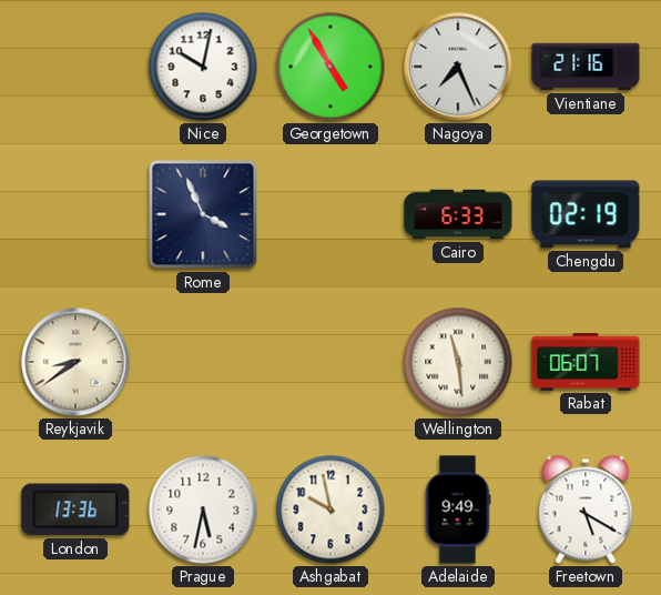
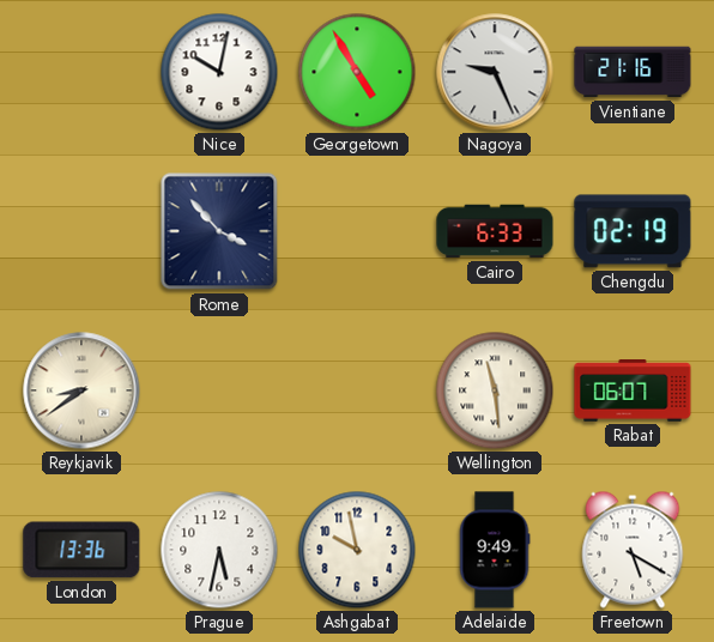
Nagoya: 7:26 -> 9:26 (495, 72)
Rome: 3:56 -> 3:53 (219, 231)
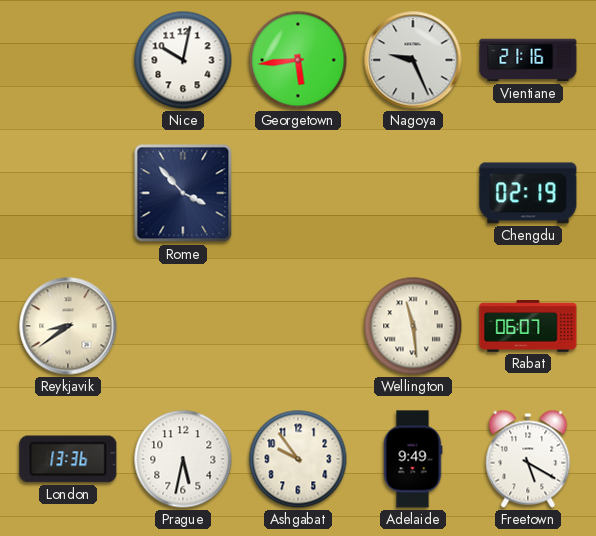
Georgetown: 4:55 -> 5:44 (298, 60)
Cairo: 6:33 -> none (495, 231)
Ashgabat: 9:58 -> 9:54 (298, 459)
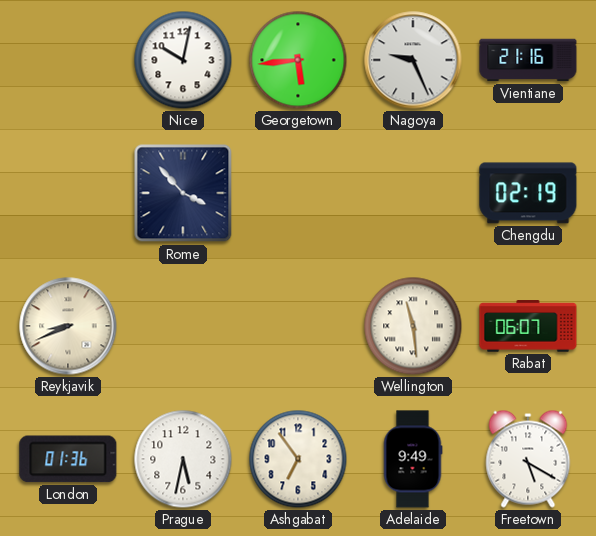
Reykjavik: 8:39 -> 8:41 (68, 326)
London: 13:36 -> 01:36 (68, 459)
Ashgabat: 9:54 -> 6:54 (298, 459)
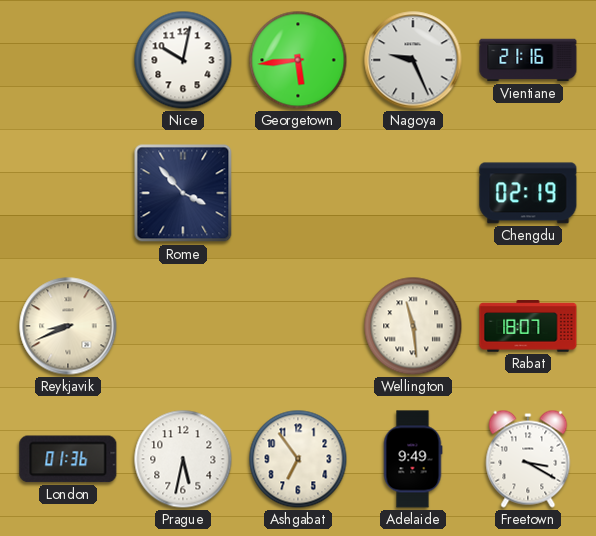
Rabat: 06:07 -> 18:07 (528, 326)
Freetown: 5:20 -> 3:20 (528, 459)
